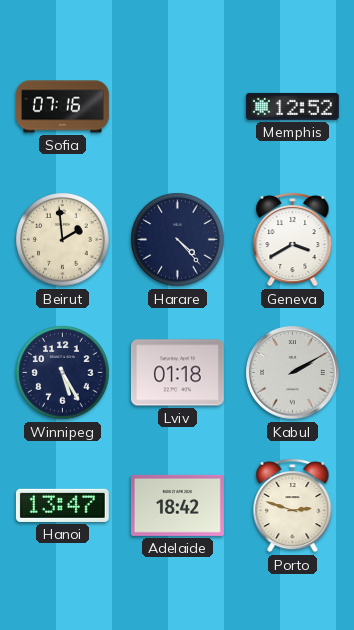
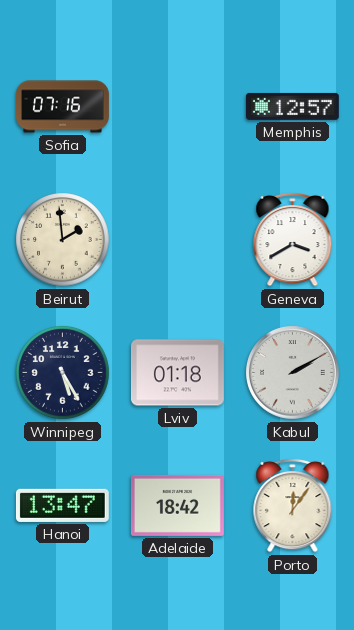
Memphis: 12:52 -> 12:57 (292, 106)
Harare: 4:23 -> none (178, 240)
Porto: 2:48 -> 12:06 (293, 505)
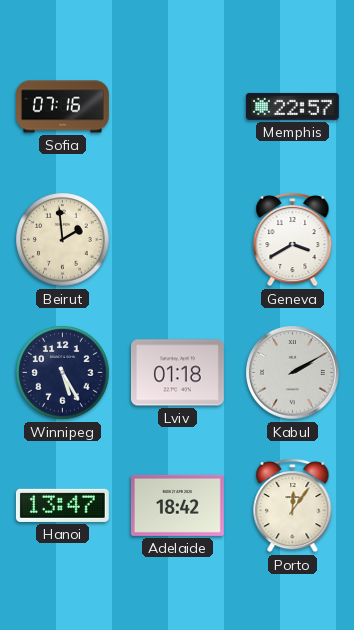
Memphis: 12:57 -> 22:57 (292, 106)
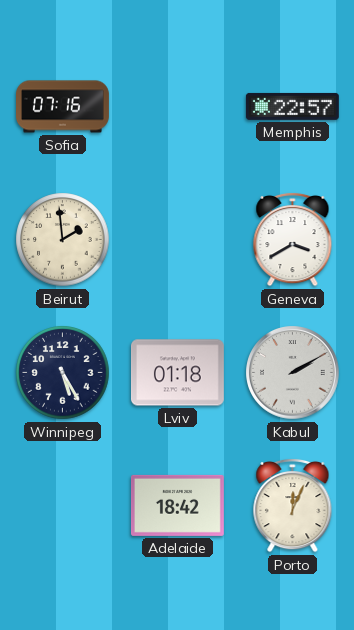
Hanoi: 13:47 -> none (62, 505)
Porto: 12:06 -> 12:04 (293, 505)
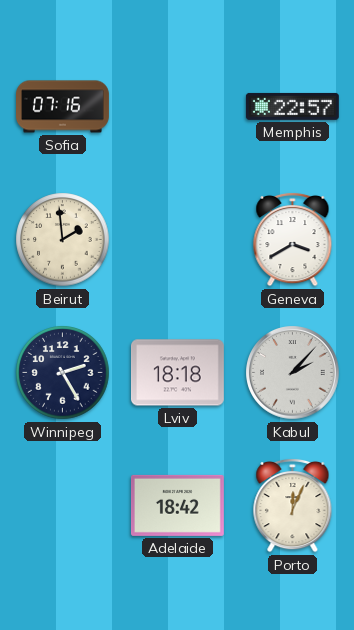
Winnipeg: 5:25 -> 2:25 (63, 373)
Lviv: 01:18 -> 18:18 (177, 373)
Kabul: 2:10 -> 2:07 (293, 373)
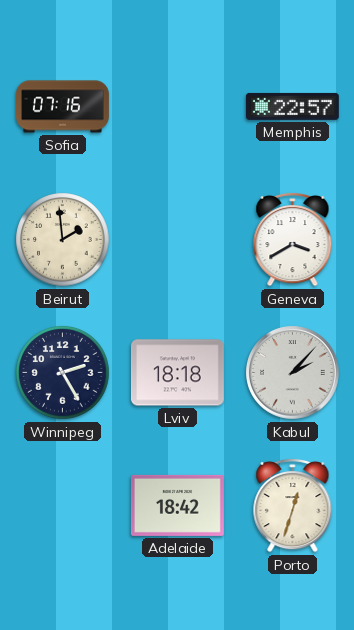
Porto: 12:04 -> 12:33 (293, 505)
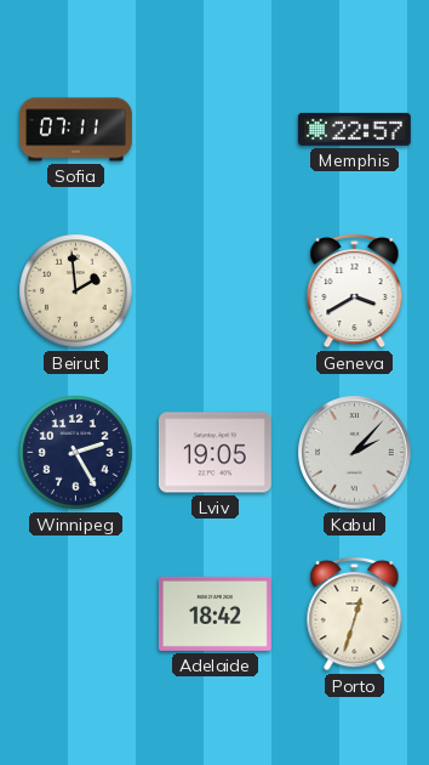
Sofia: 07:16 -> 07:11 (76, 130)
Lviv: 18:18 -> 19:05 (215, 453)
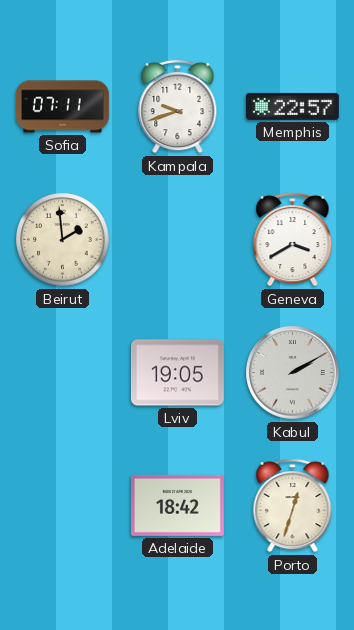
Kampala: none -> 9:42 (178, 106)
Winnipeg: 2:25 -> none (76, 453)
Kabul: 2:07 -> 2:10 (293, 373)
